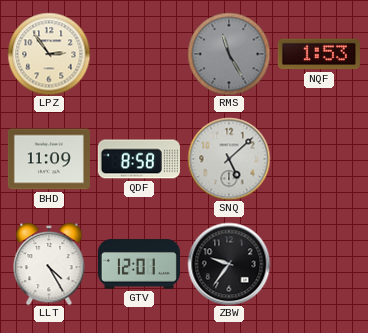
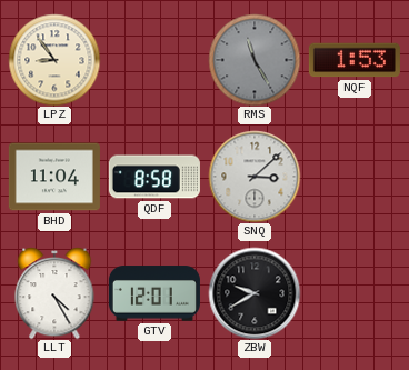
LPZ: 2:54 -> 8:54 (54, 60)
BHD: 11:09 -> 11:04 (54, 177)
SNQ: 5:08 -> 3:08 (255, 177)
ZBW: 9:36 -> 9:40 (255, 293)
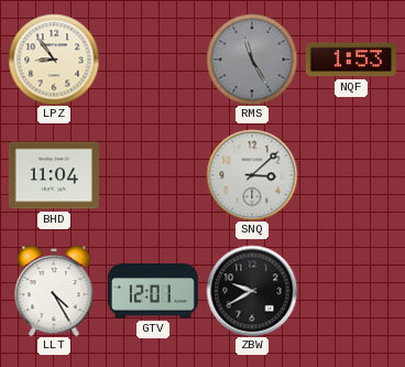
QDF: 8:58 -> none (154, 177)
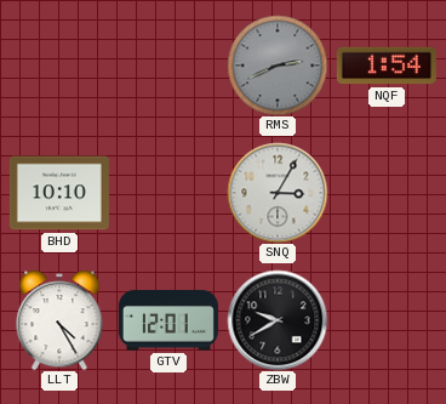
LPZ: 8:54 -> none (54, 60)
RMS: 11:25 -> 2:41 (278, 66)
NQF: 1:53 -> 1:54 (387, 66)
BHD: 11:04 -> 10:10 (59, 193)
SNQ: 3:08 -> 3:05 (278, 193)
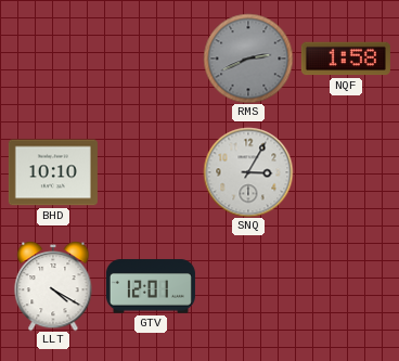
NQF: 1:54 -> 1:58 (346, 59)
LLT: 4:25 -> 4:20 (53, 286)
ZBW: 9:40 -> none (278, 320)
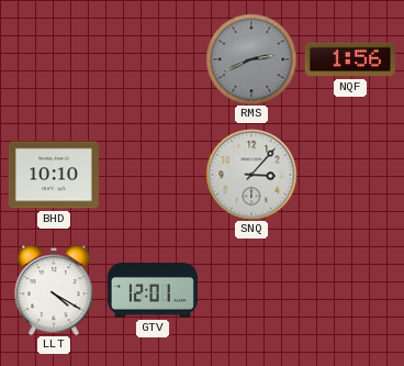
NQF: 1:58 -> 1:56 (350, 59)
SNQ: 3:05 -> 3:07 (251, 175)
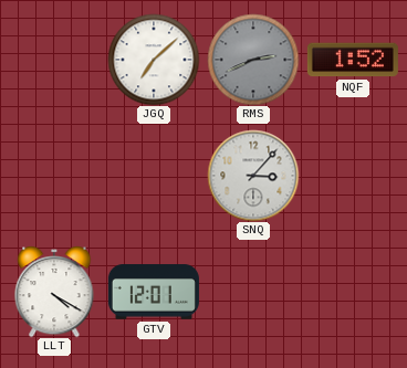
JGQ: none -> 7:08 (154, 60)
NQF: 1:56 -> 1:52 (353, 60)
BHD: 10:10 -> none (54, 175)
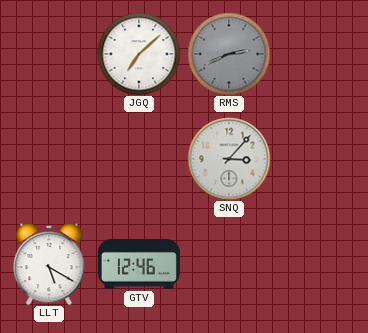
NQF: 1:52 -> none (353, 60)
LLT: 4:20 -> 5:20 (49, 264)
GTV: 12:01 -> 12:46 (139, 264)
